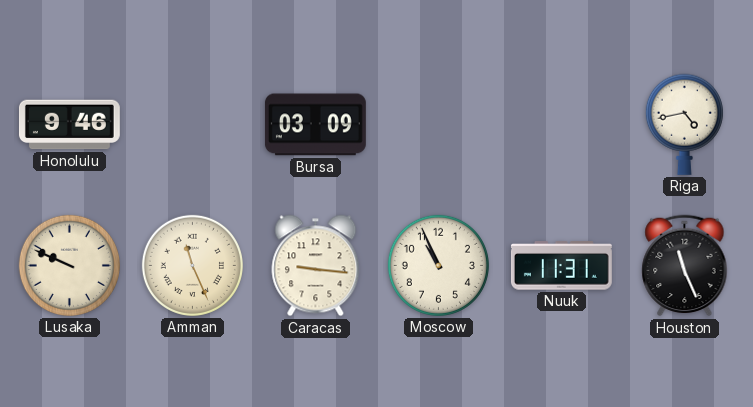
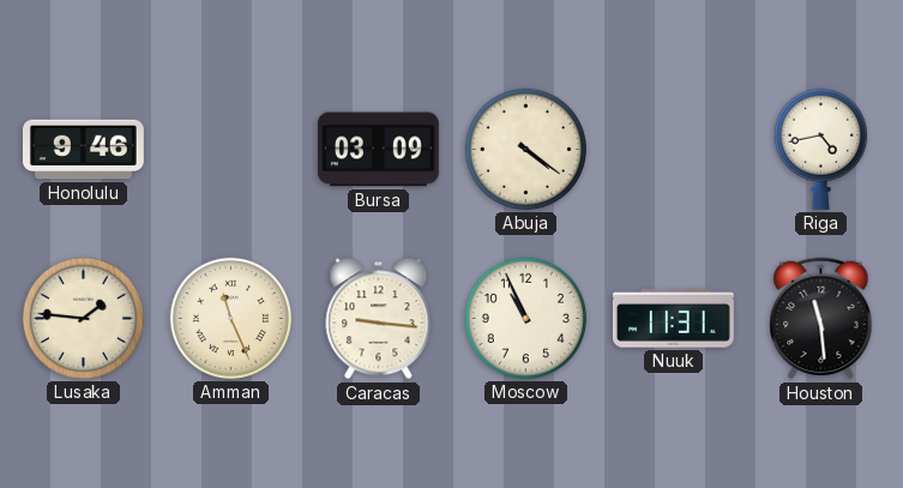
Abuja: none -> 4:21 (525, 149)
Lusaka: 9:49 -> 1:46 (83, 318)
Houston: 11:26 -> 11:29 (821, 319)
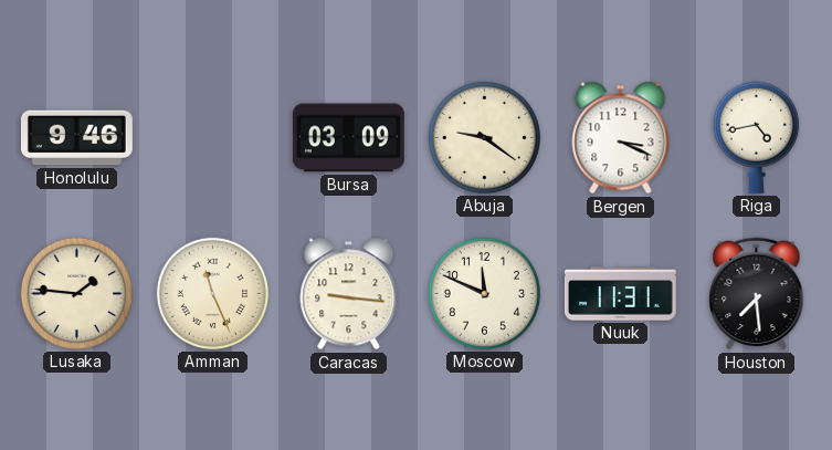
Abuja: 4:21 -> 9:21 (484, 137)
Bergen: none -> 3:19 (621, 138)
Moscow: 10:56 -> 11:49 (484, 293)
Houston: 11:29 -> 7:29 (757, 294)
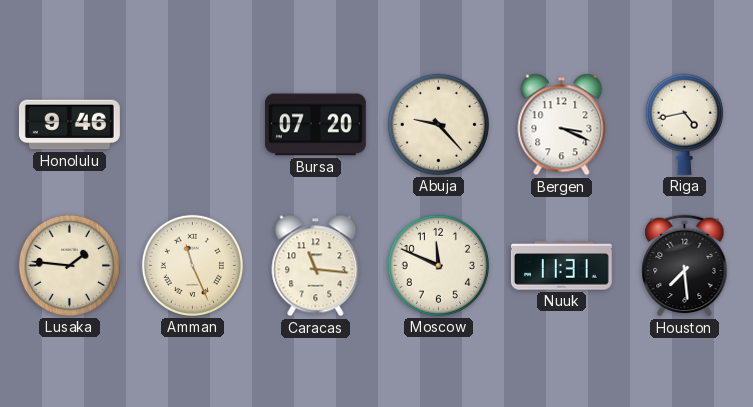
Bursa: 03:09 -> 07:20 (315, 125)
Abuja: 9:21 -> 9:23 (438, 124)
Caracas: 9:16 -> 11:16 (316, 266)
